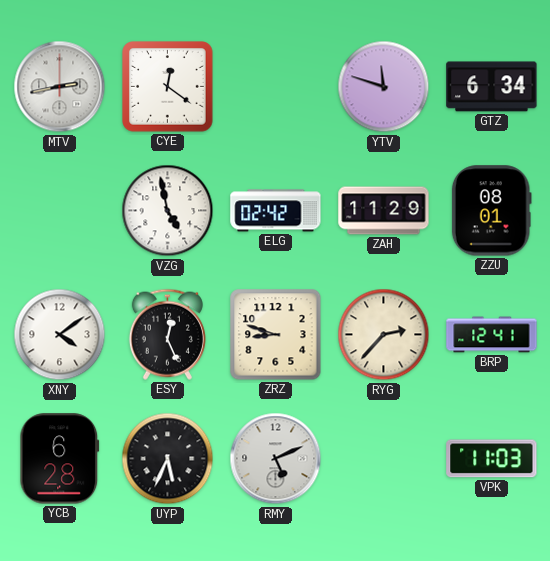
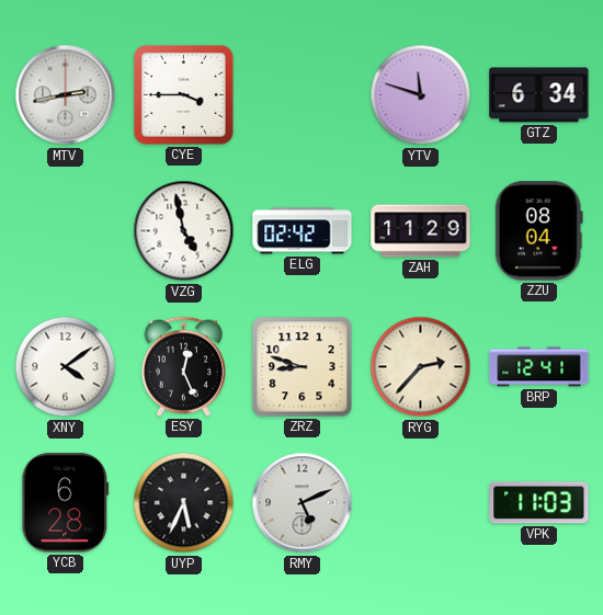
CYE: 12:21 -> 3:45 (184, 95)
ZZU: 08:01 -> 08:04 (538, 231)
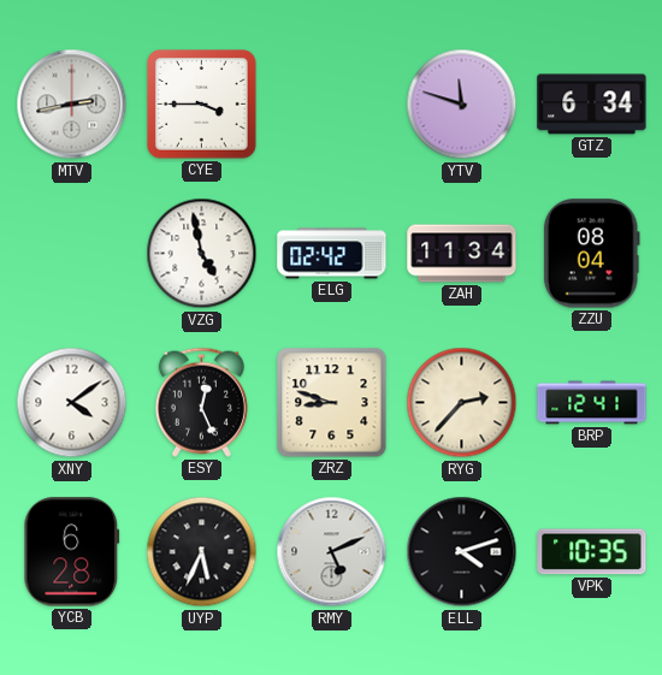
ZAH: 11:29 -> 11:34 (462, 254)
ELL: none -> 4:12 (462, 552)
VPK: 11:03 -> 10:35 (592, 552)
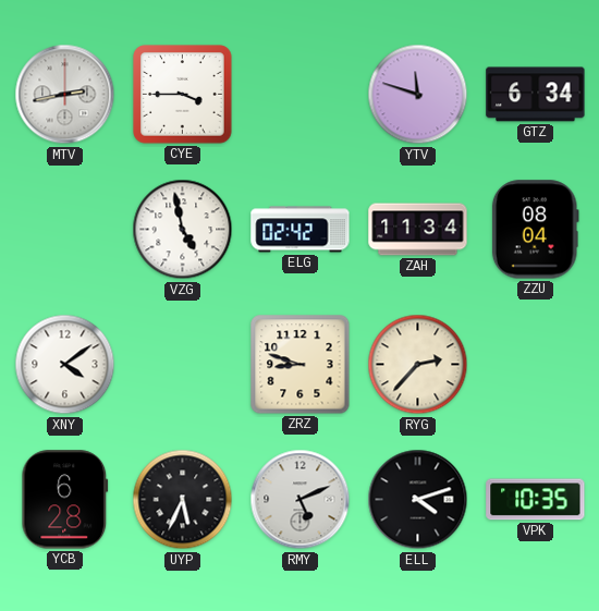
ESY: 12:26 -> none (201, 402)
BRP: 12:41 -> none (592, 403)
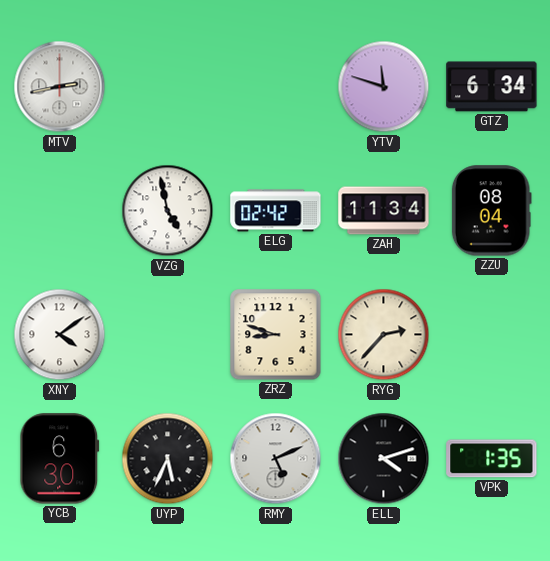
CYE: 3:45 -> none (183, 95)
YCB: 6:28 -> 6:30 (60, 459)
VPK: 10:35 -> 1:35 (492, 459)
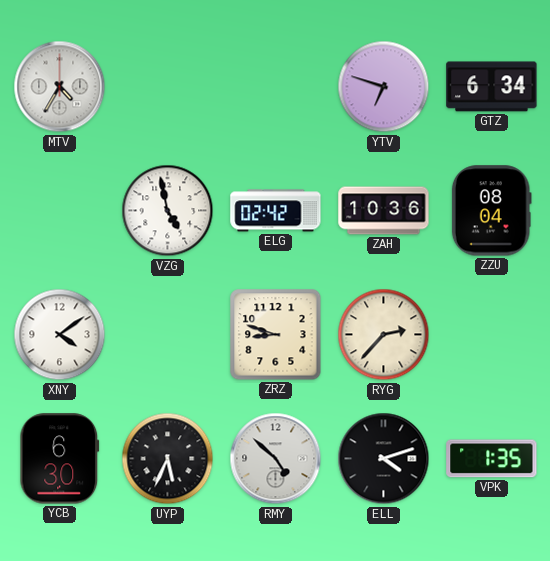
MTV: 2:43 -> 4:35 (60, 87)
YTV: 11:48 -> 6:48 (384, 87)
ZAH: 11:34 -> 10:36 (384, 211)
RMY: 5:11 -> 4:52 (276, 459)
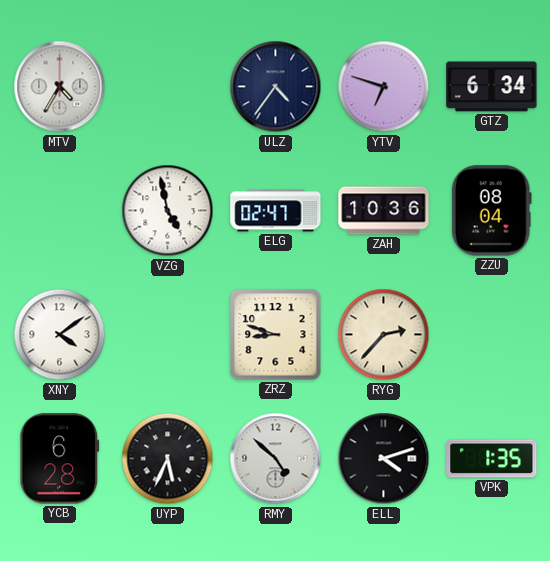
ULZ: none -> 4:36 (276, 87)
ELG: 02:42 -> 02:47 (276, 211)
YCB: 6:30 -> 6:28 (60, 459)
